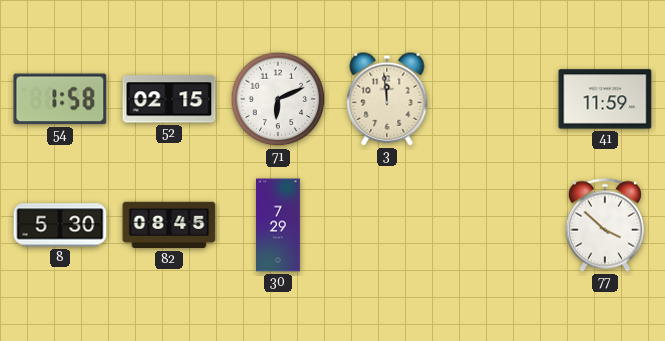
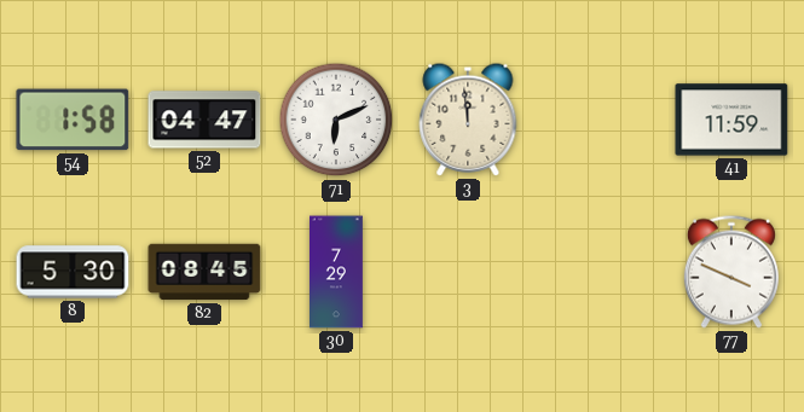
52: 02:15 -> 04:47 (204, 120)
77: 3:52 -> 3:49 (731, 272)
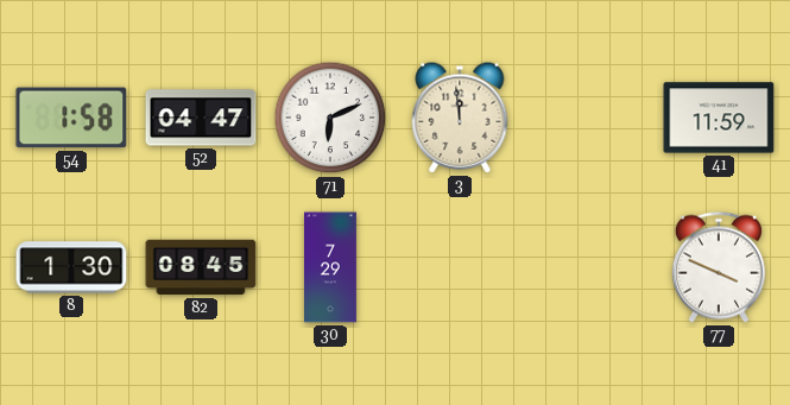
8: 5:30 -> 1:30 (71, 267)
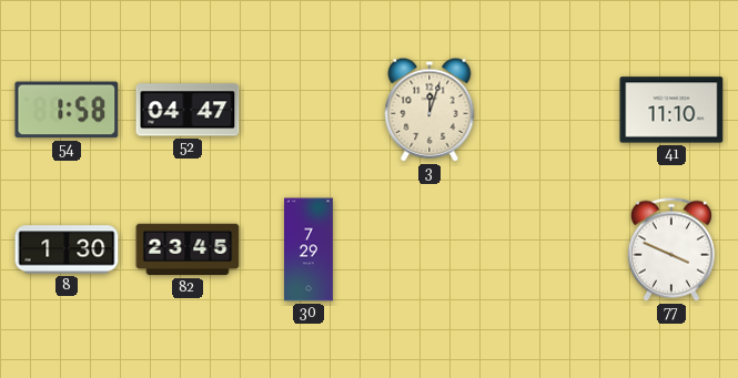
71: 6:11 -> none (330, 118)
3: 11:59 -> 12:03 (429, 110)
41: 11:59 -> 11:10 (671, 110)
82: 08:45 -> 23:45 (188, 249)
